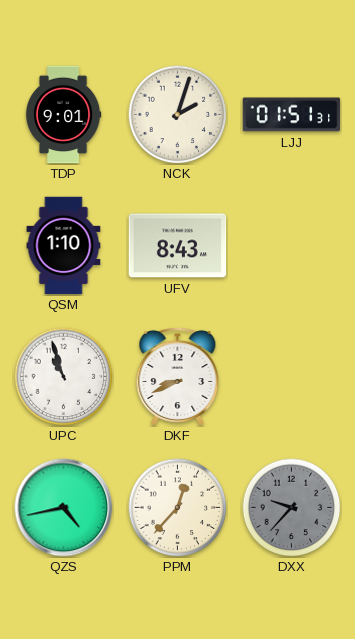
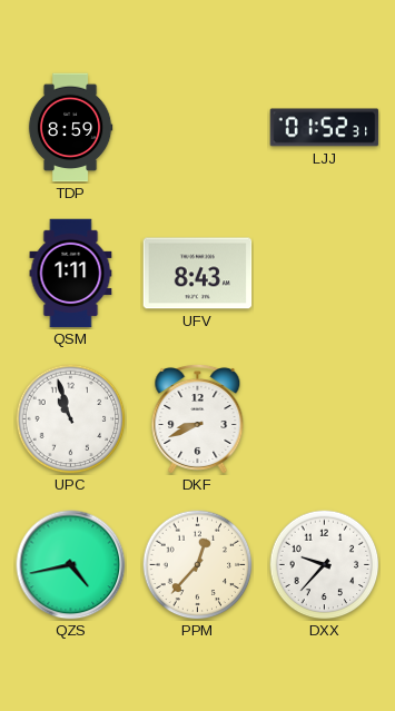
TDP: 9:01 -> 8:59 (70, 128)
NCK: 2:03 -> none (178, 115)
LJJ: 01:51 -> 01:52 (325, 128)
QSM: 1:10 -> 1:11 (71, 274)
DXX dial: grey -> white (325, 565)
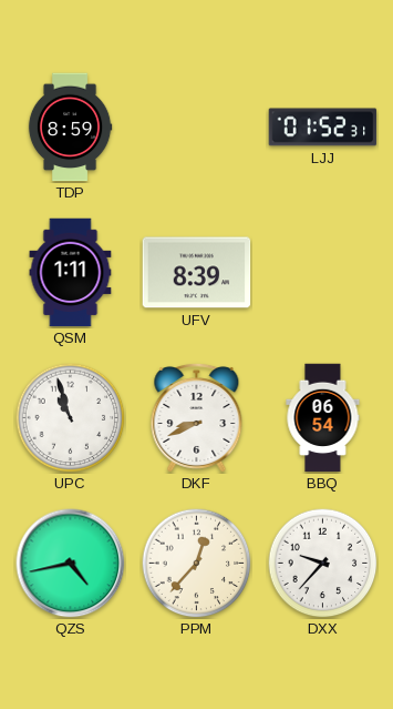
UFV: 8:43 -> 8:39 (197, 273)
BBQ: none -> 06:54 (323, 418)
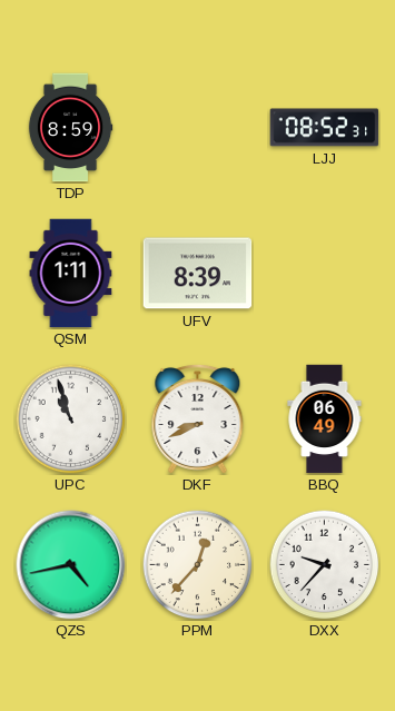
LJJ: 01:52 -> 08:52 (325, 128)
BBQ: 06:54 -> 06:49 (325, 419)
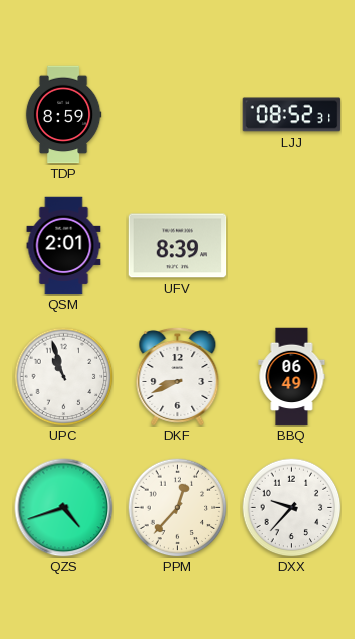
QSM: 1:11 -> 2:01 (64, 246)
QZS: 4:43 -> 4:42 (64, 508)
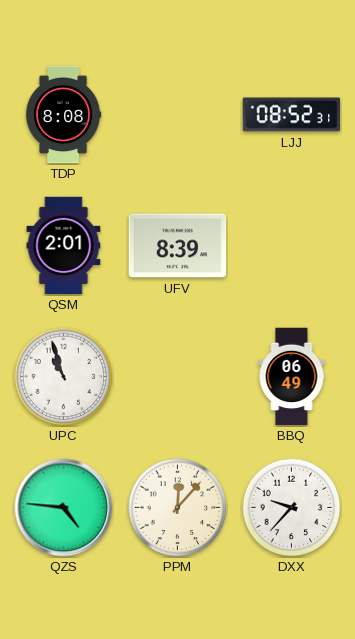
TDP: 8:59 -> 8:08 (63, 115)
DKF: 8:41 -> none (178, 376)
QZS: 4:42 -> 4:46 (64, 508)
PPM: 12:37 -> 12:07 (178, 508)
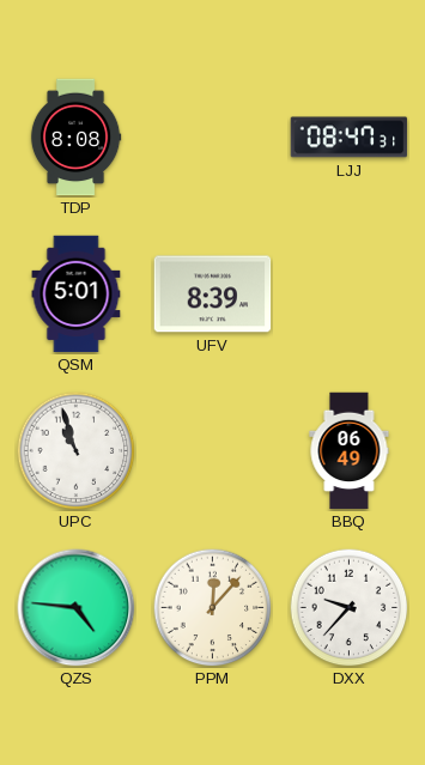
LJJ: 08:52 -> 08:47 (350, 138)
QSM: 2:01 -> 5:01 (77, 295)
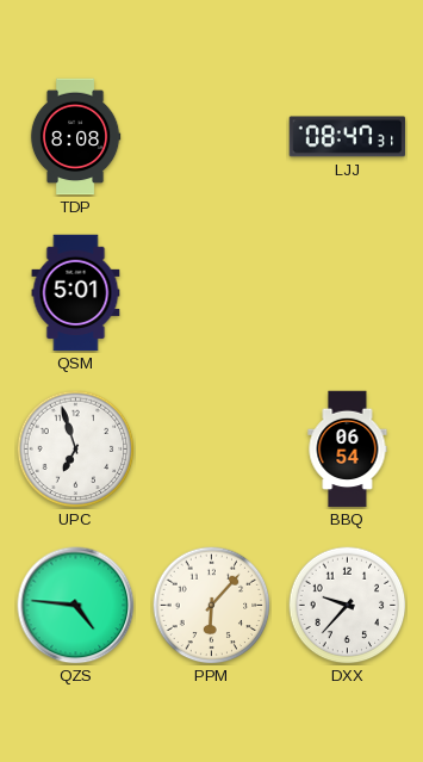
UFV: 8:39 -> none (213, 295)
UPC: 10:57 -> 6:57 (76, 450)
BBQ: 06:49 -> 06:54 (348, 450)
PPM: 12:07 -> 6:07 (212, 606)
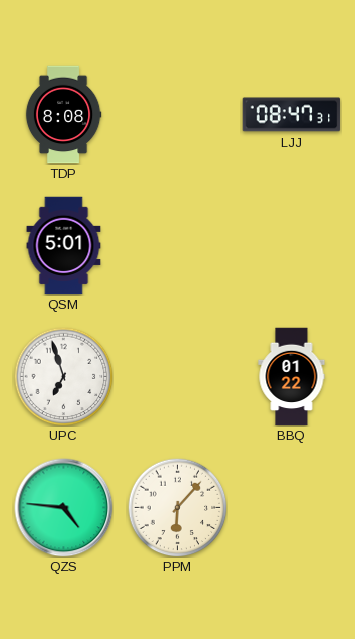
BBQ: 06:54 -> 01:22 (292, 377)
DXX: 9:37 -> none (348, 606)
